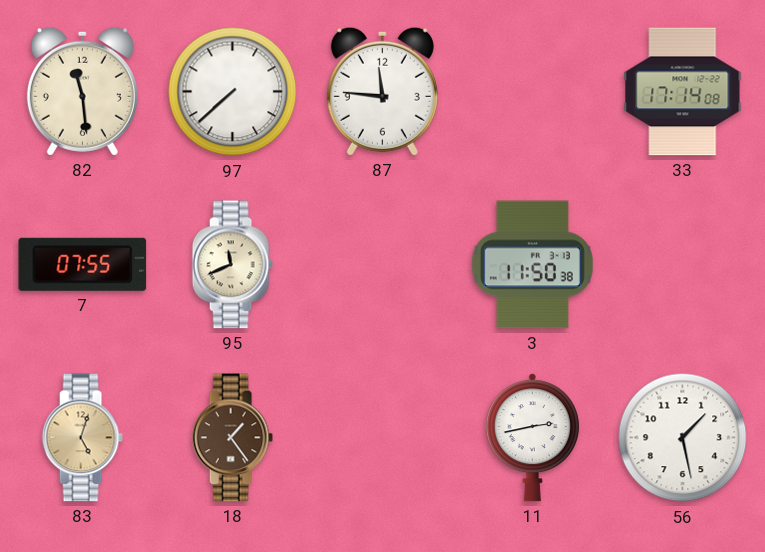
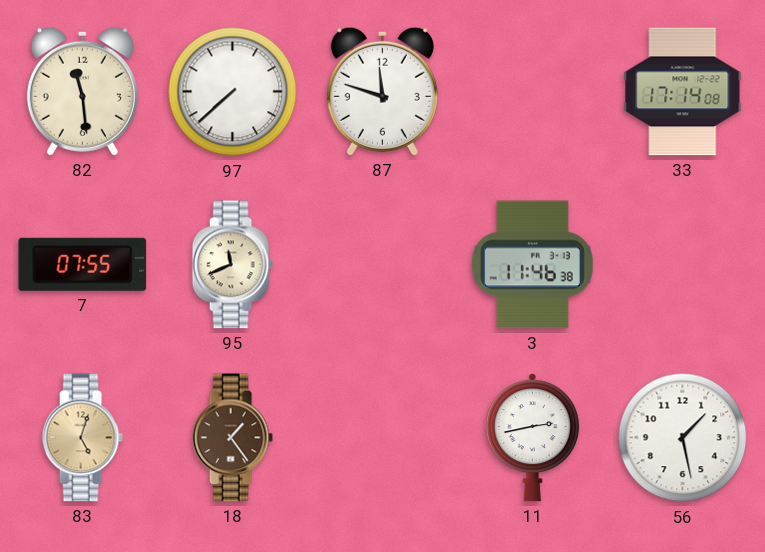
87: 11:46 -> 11:48 (382, 91)
3: 11:50 -> 11:46 (532, 265)
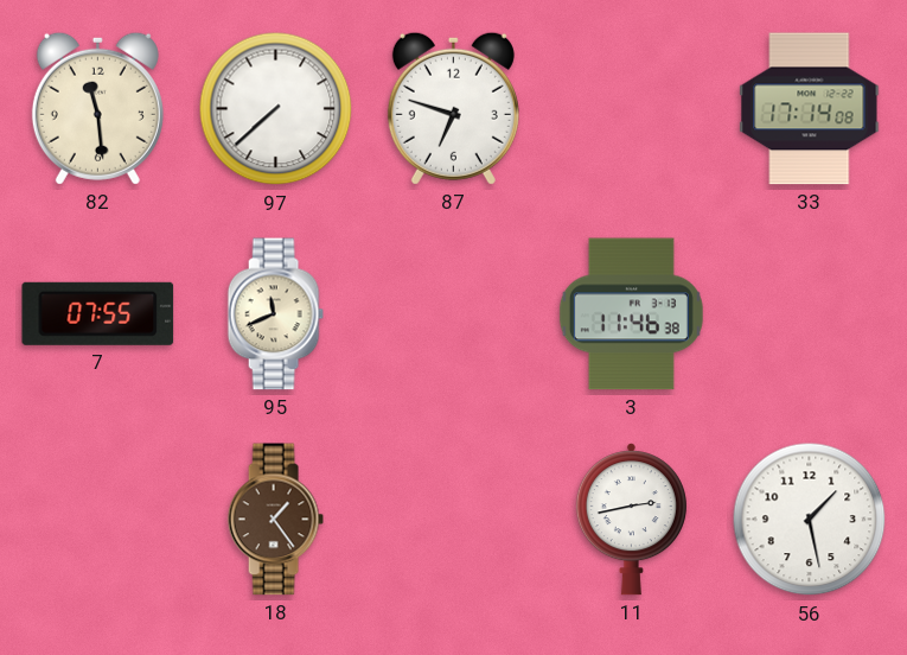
87: 11:48 -> 6:48 (453, 108)
83: 5:03 -> none (82, 438)
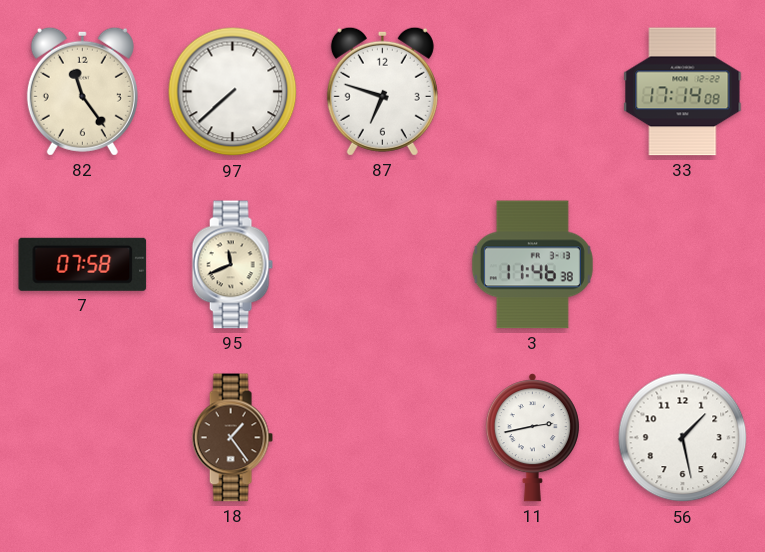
82: 11:29 -> 11:24 (82, 91)
7: 07:55 -> 07:58 (83, 264)
